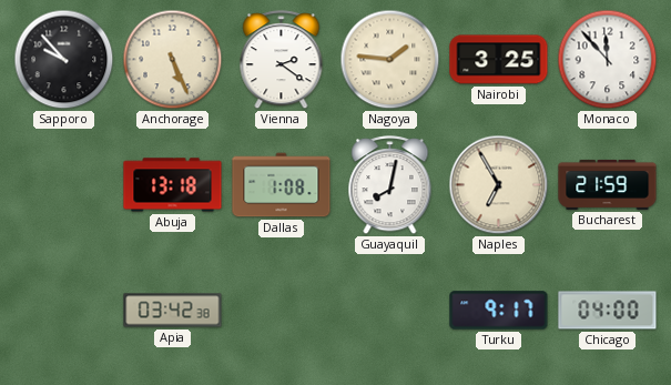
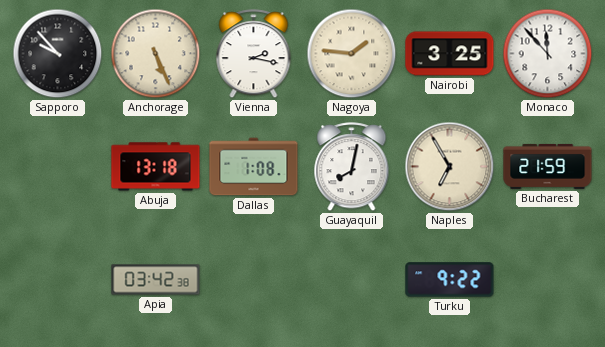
Vienna: 2:21 -> 2:17 (254, 54)
Turku: 9:17 -> 9:22 (450, 280)
Chicago: 04:00 -> none (608, 311)
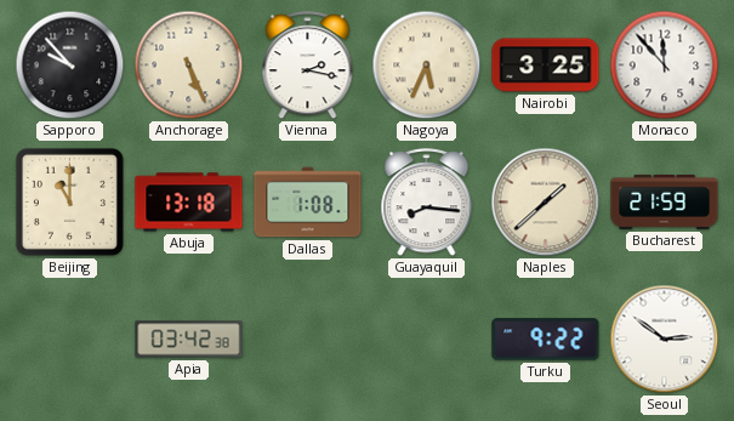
Nagoya: 1:46 -> 5:34 (427, 66)
Beijing: none -> 11:00 (69, 201)
Guayaquil: 8:02 -> 8:16 (427, 203)
Naples: 6:55 -> 1:38 (546, 203)
Seoul: none -> 2:51 (665, 340)
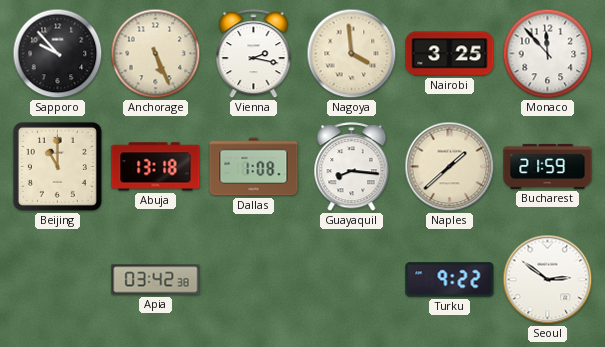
Nagoya: 5:34 -> 3:59 (352, 54)
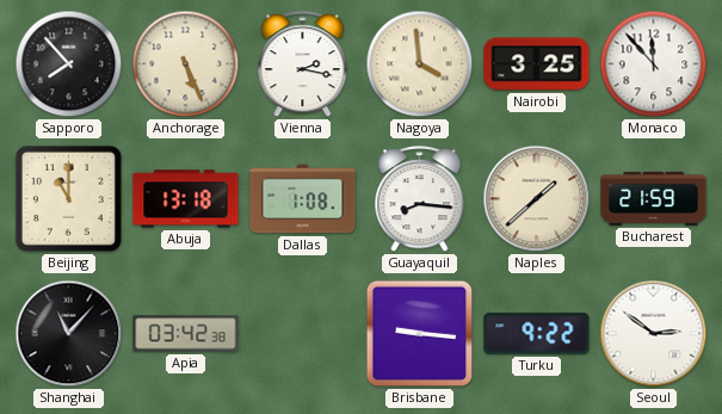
Sapporo: 9:53 -> 7:53 (69, 64)
Shanghai: none -> 11:07 (69, 334)
Brisbane: none -> 9:16 (420, 334)
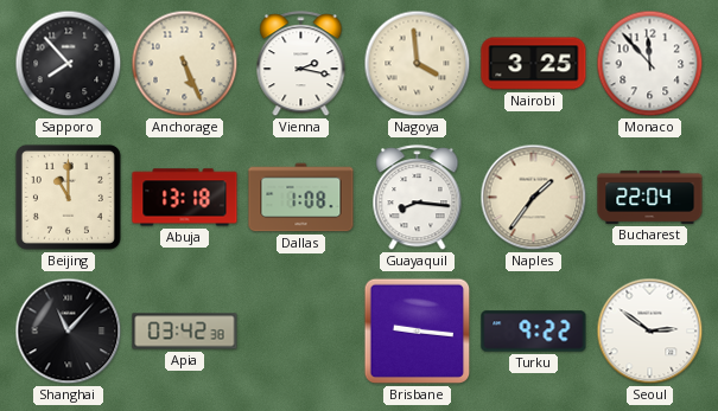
Naples: 1:38 -> 1:36 (534, 198)
Bucharest: 21:59 -> 22:04 (650, 197)
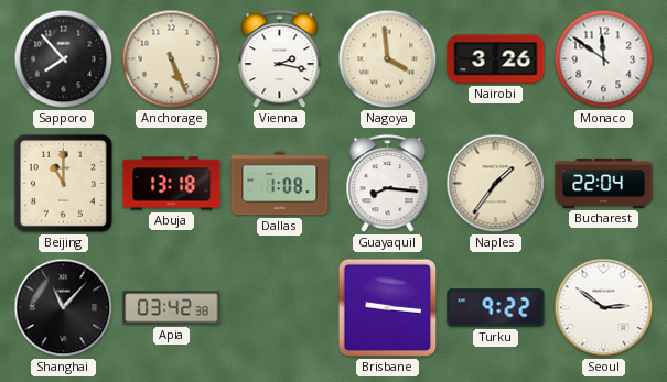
Nairobi: 3:25 -> 3:26 (496, 59)
Monaco: 11:53 -> 11:51 (604, 59)
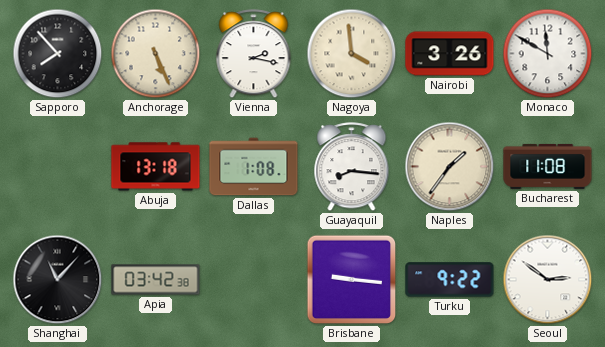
Monaco: 11:51 -> 11:50 (548, 54)
Beijing: 11:00 -> none (63, 183)
Bucharest: 22:04 -> 11:08 (548, 166)
